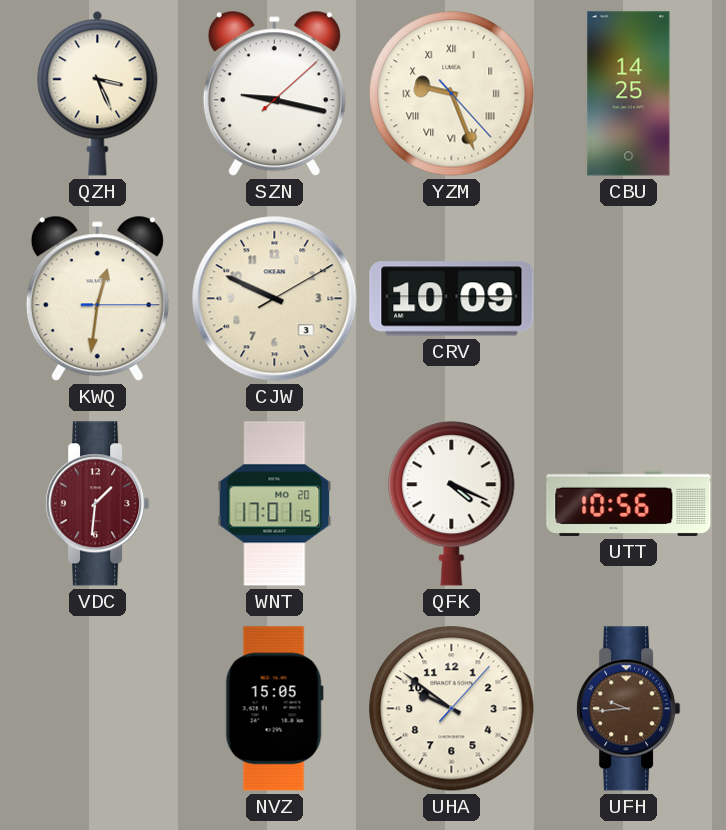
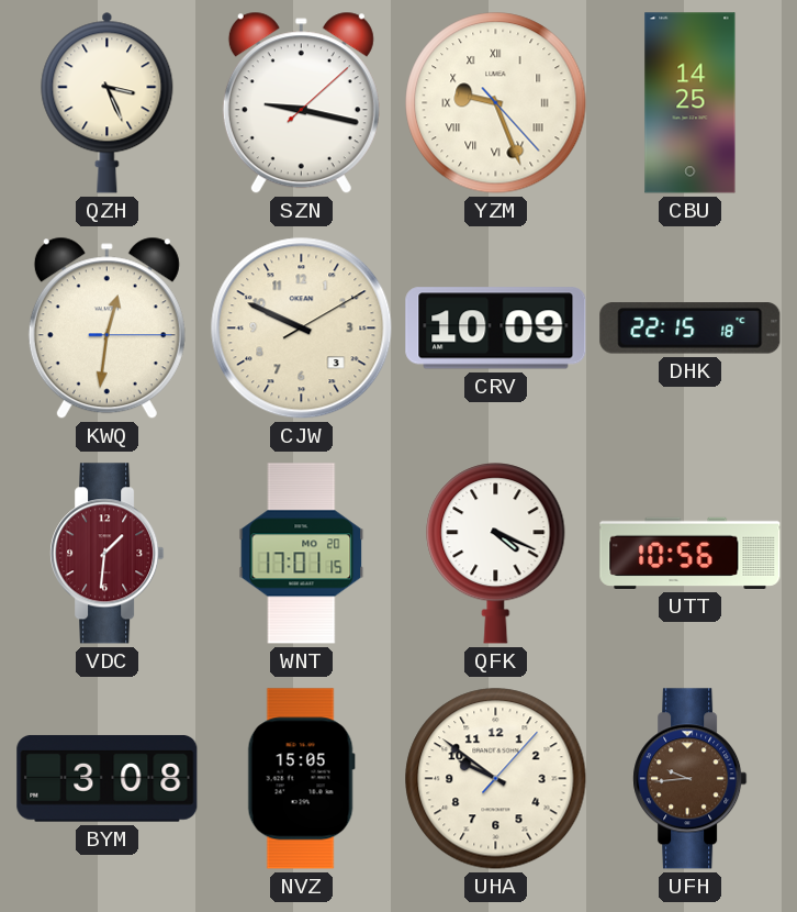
DHK: none -> 22:15 (691, 329)
BYM: none -> 3:08 (108, 779)
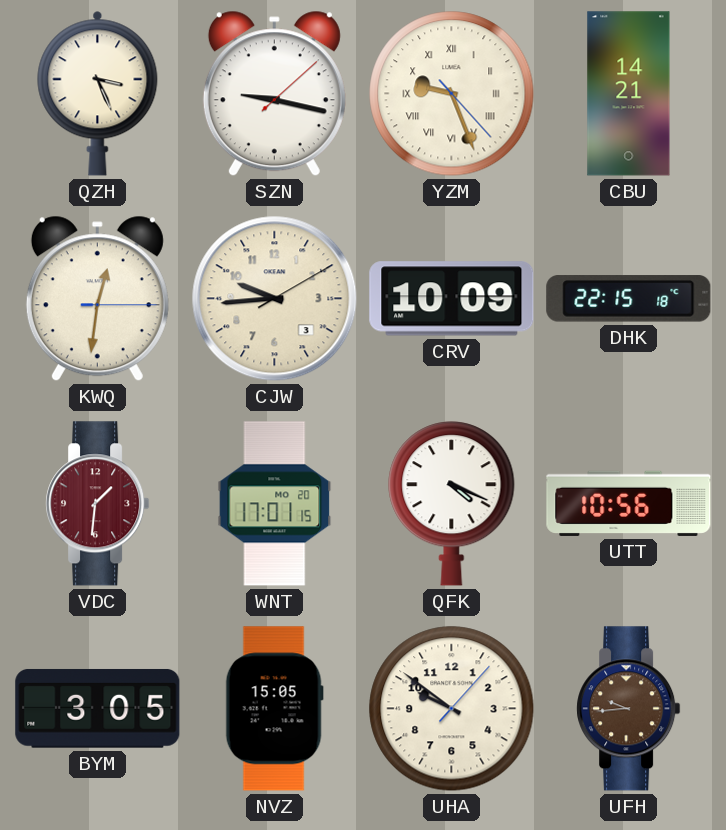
CBU: 14:25 -> 14:21 (629, 94)
CJW: 9:49 -> 9:44 (275, 299)
BYM: 3:08 -> 3:05 (98, 709)
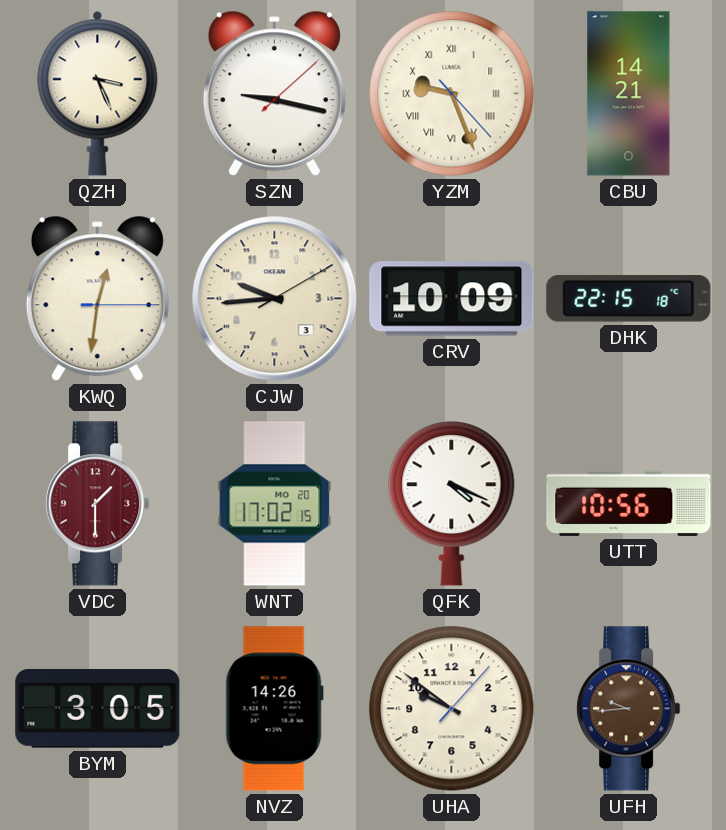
VDC: 1:31 -> 1:30 (98, 504)
WNT: 17:01 -> 17:02 (275, 504)
NVZ: 15:05 -> 14:26 (274, 709)
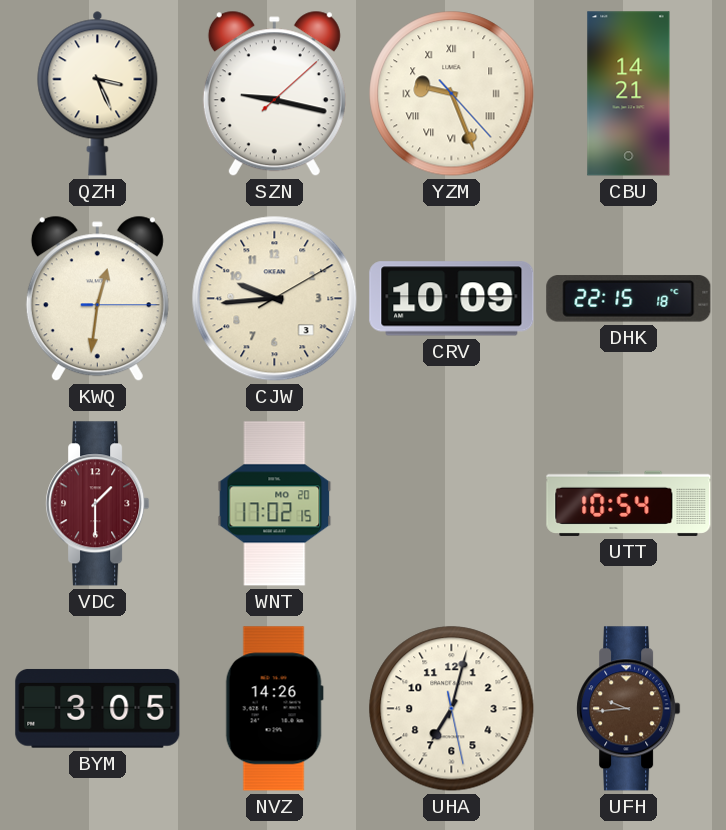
QFK: 4:19 -> none (452, 504)
UTT: 10:56 -> 10:54 (629, 503)
UHA: 9:51 -> 7:02 (452, 709)
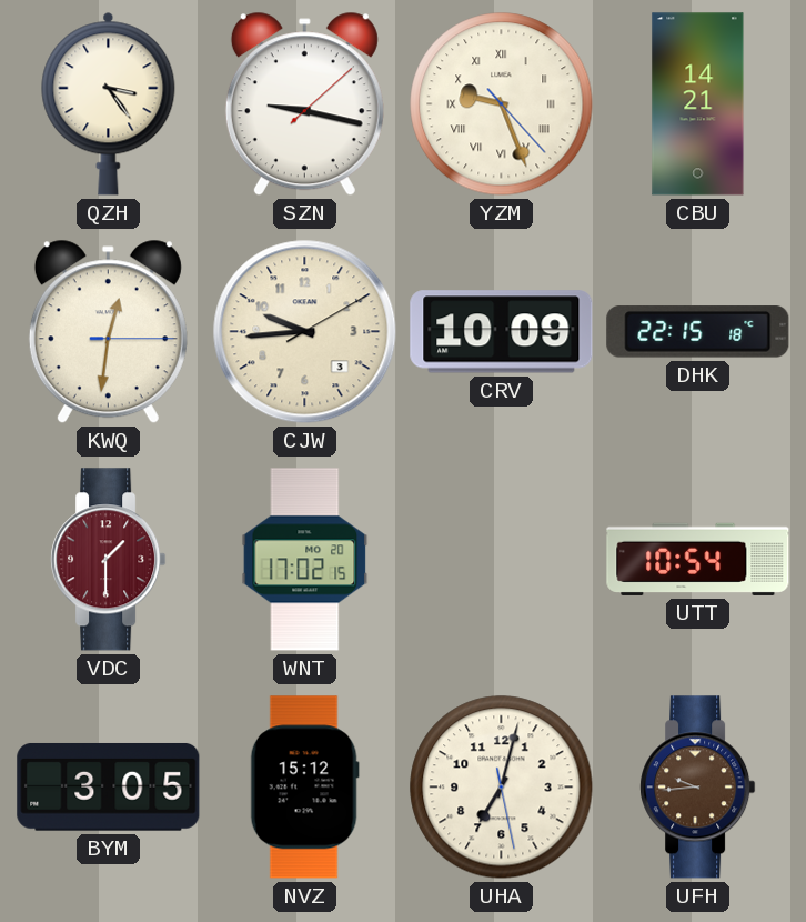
QZH: 3:26 -> 3:24 (109, 103)
NVZ: 14:26 -> 15:12 (304, 788)
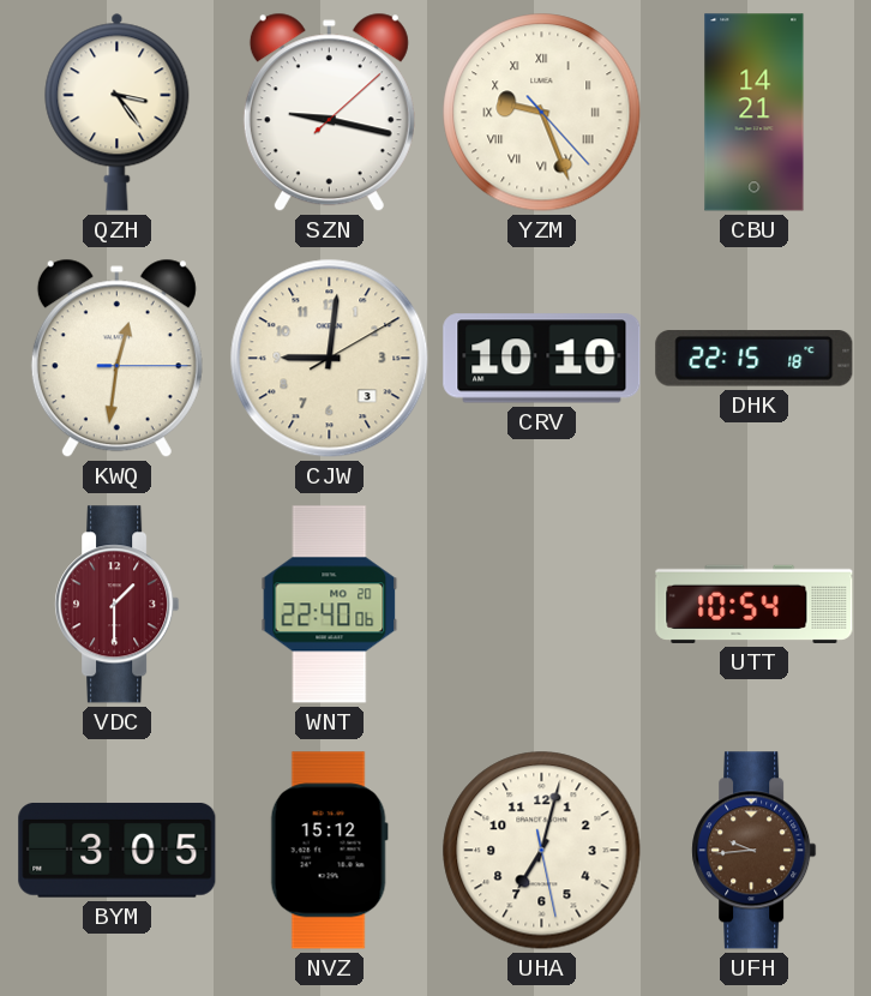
CJW: 9:44 -> 9:01 (330, 359)
CRV: 10:09 -> 10:10 (542, 359)
WNT: 17:02 -> 22:40 (330, 605)
